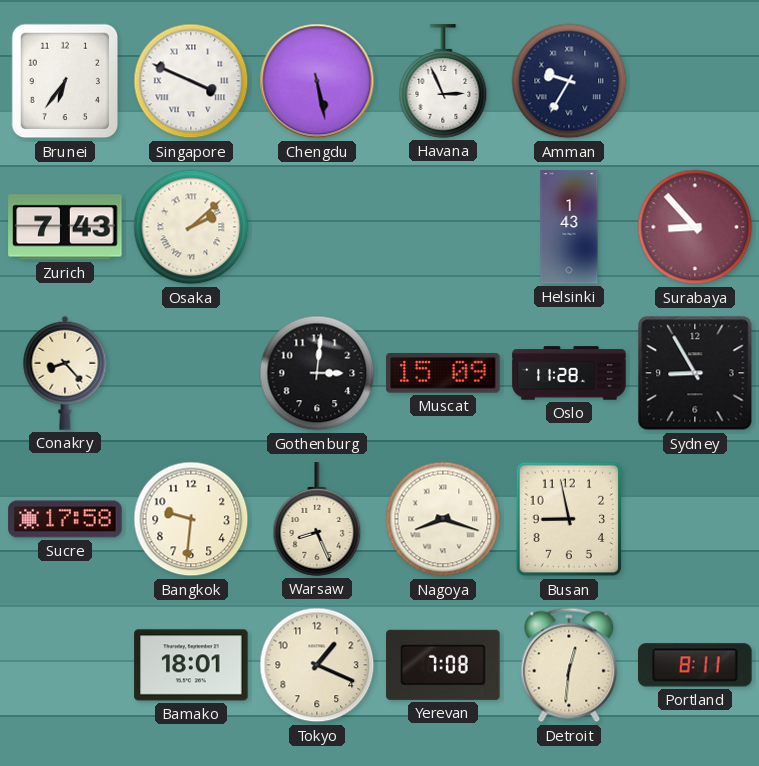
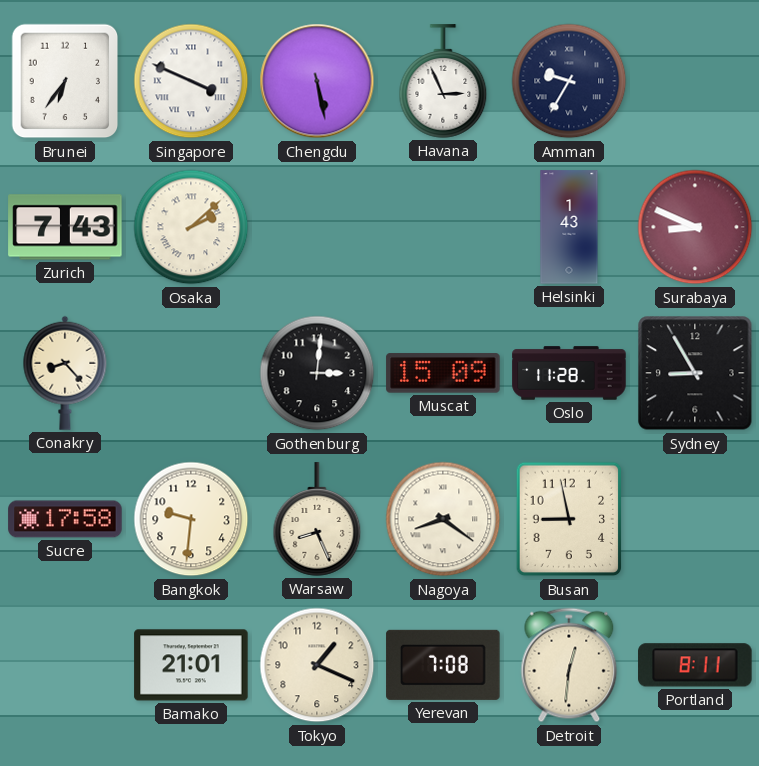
Surabaya: 8:53 -> 8:49 (695, 227)
Nagoya: 8:18 -> 8:21 (443, 519)
Bamako: 18:01 -> 21:01 (191, 665)
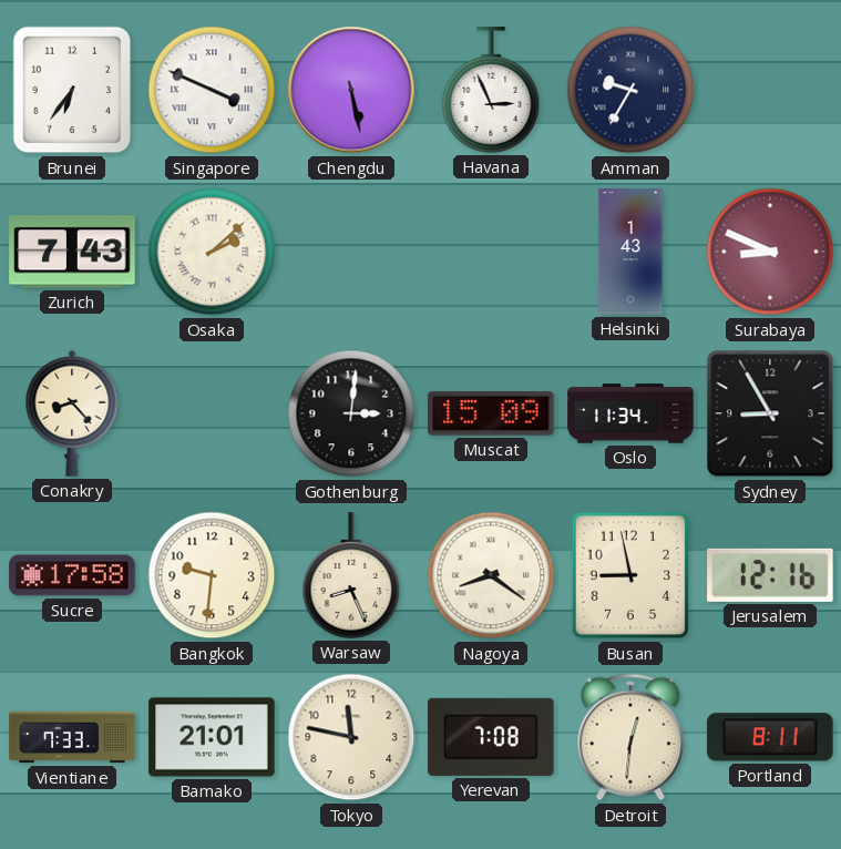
Oslo: 11:28 -> 11:34 (630, 413)
Jerusalem: none -> 12:16 (770, 575)
Vientiane: none -> 7:33 (72, 737)
Tokyo: 1:19 -> 11:47 (351, 737)
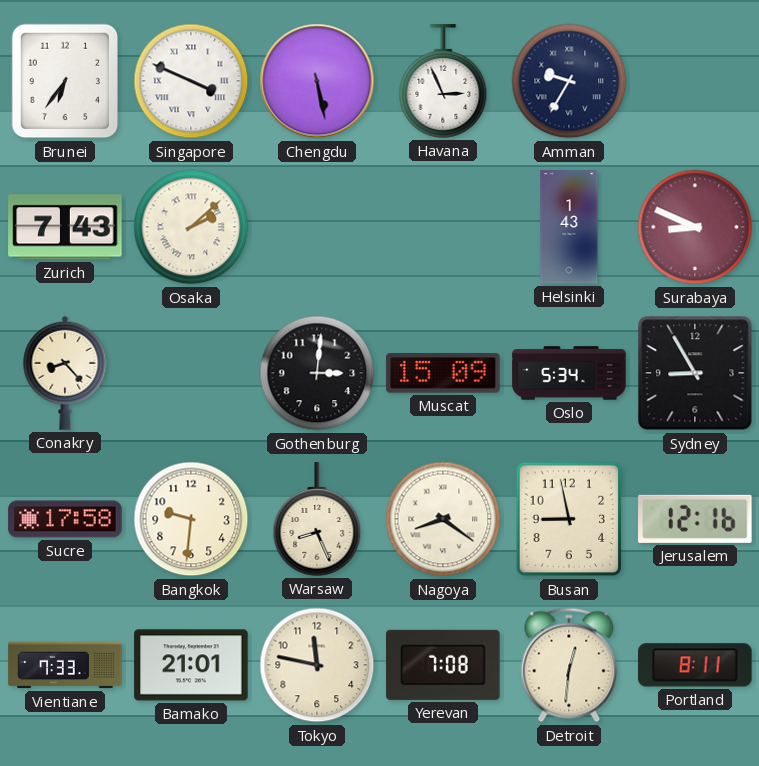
Oslo: 11:34 -> 5:34 (569, 373)
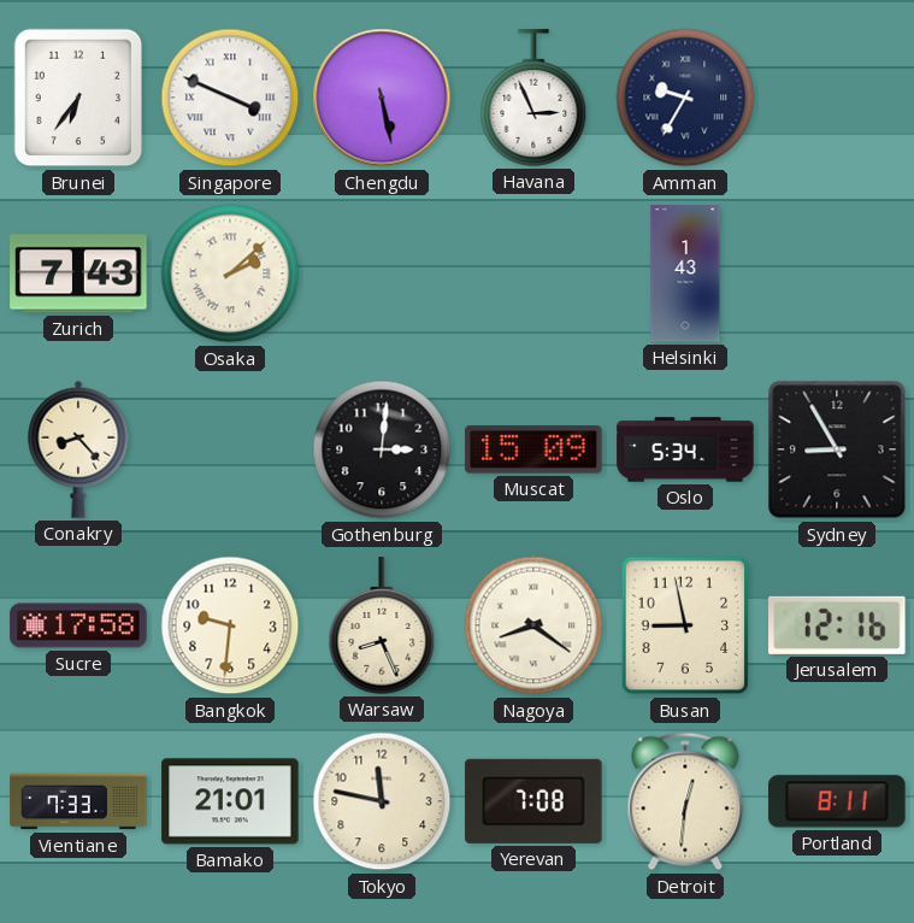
Surabaya: 8:49 -> none (695, 227)
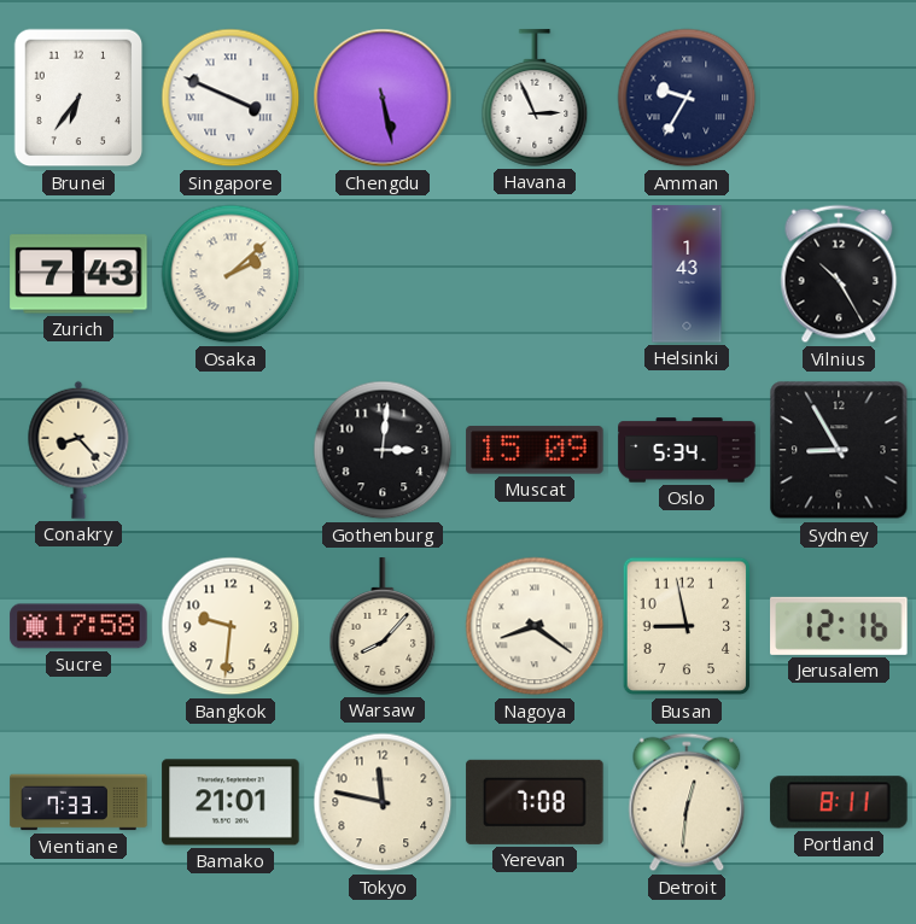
Vilnius: none -> 10:25 (839, 274)
Warsaw: 8:26 -> 8:07 (383, 626)
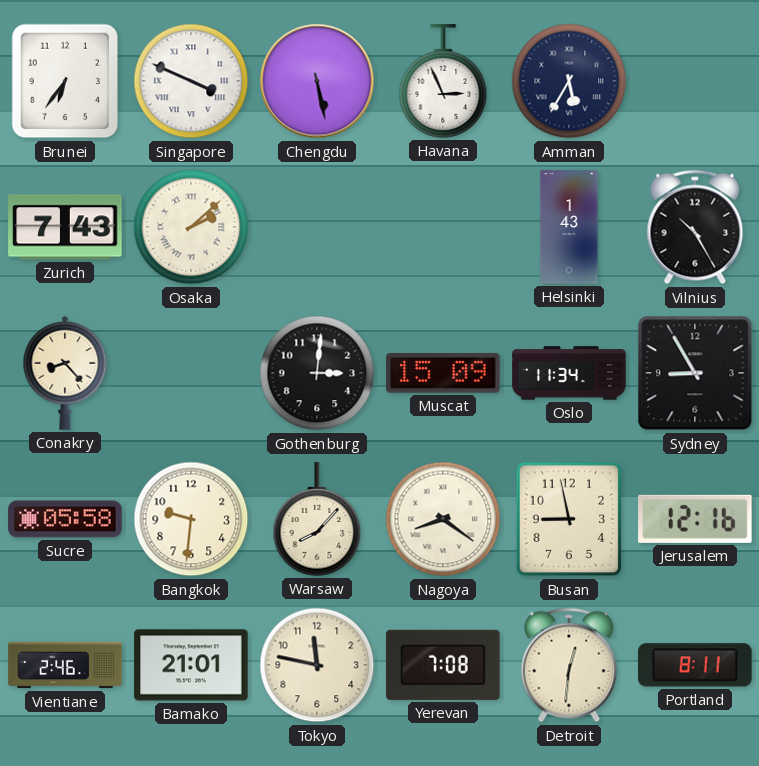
Amman: 9:35 -> 5:35 (569, 81)
Oslo: 5:34 -> 11:34 (569, 373)
Sucre: 17:58 -> 05:58 (65, 519)
Vientiane: 7:33 -> 2:46 (65, 665)
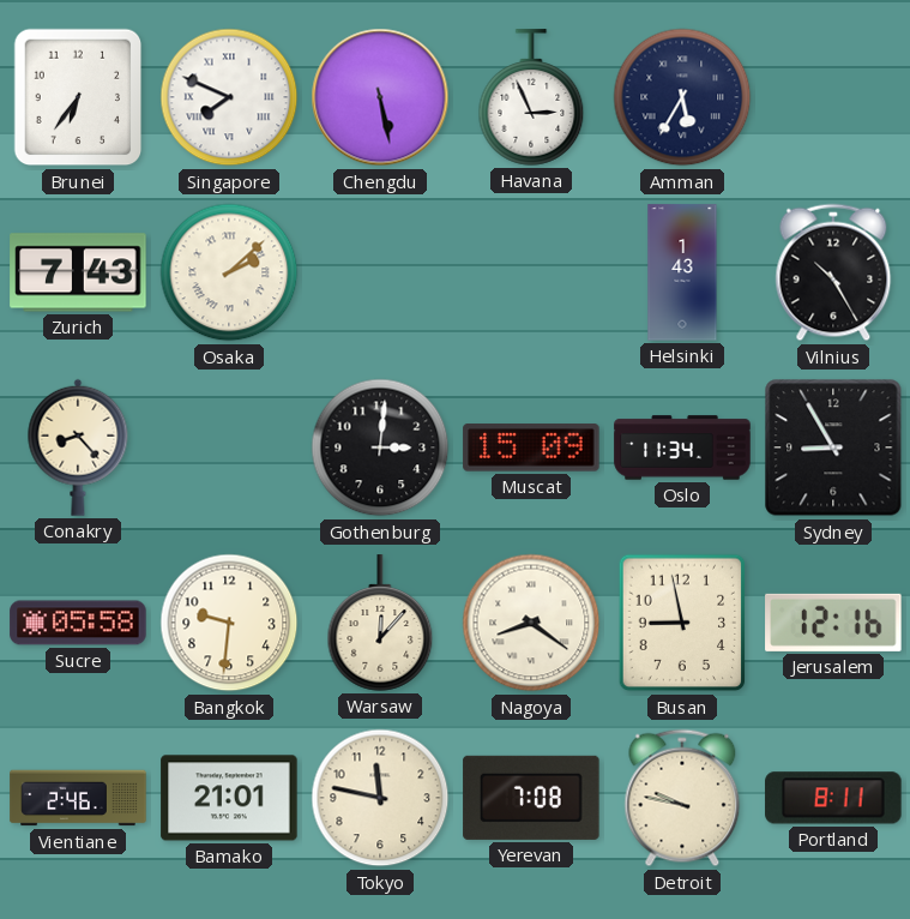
Singapore: 3:49 -> 7:49 (229, 97)
Warsaw: 8:07 -> 12:07 (380, 623)
Detroit: 12:31 -> 9:47 (682, 798)
